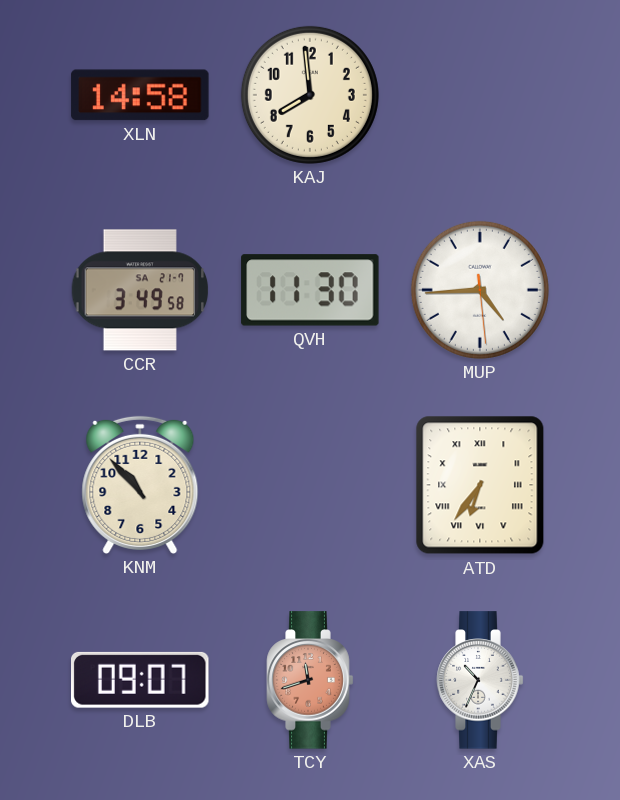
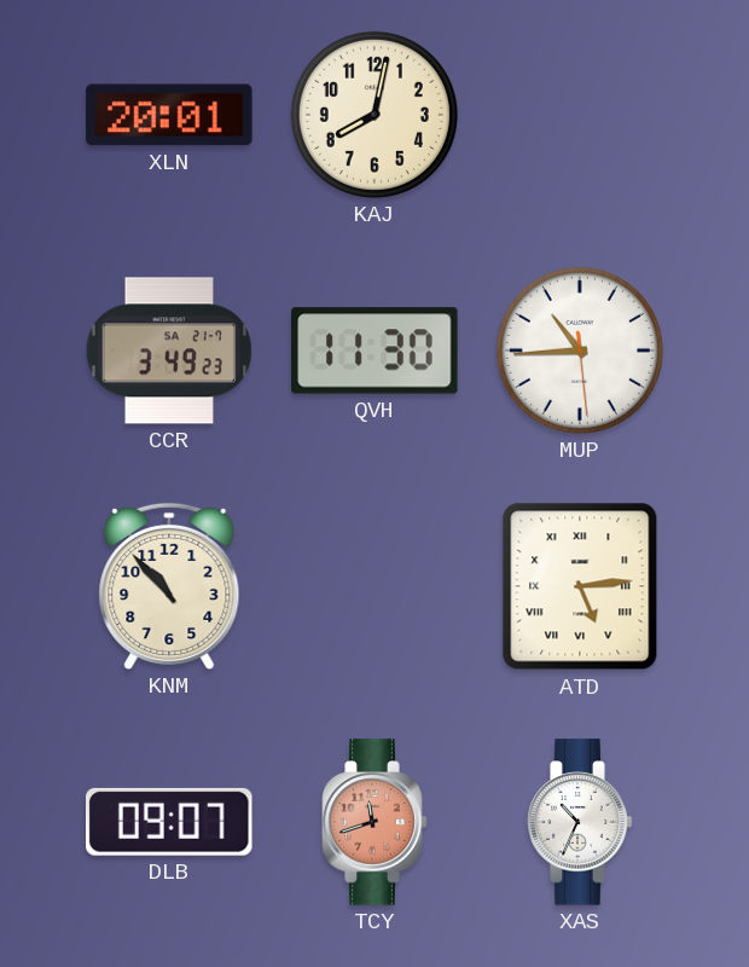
XLN: 14:58 -> 20:01 (169, 115)
KAJ: 7:59 -> 8:02 (374, 115)
CCR: 3:49:58 -> 3:49:23 (169, 351)
MUP: 4:44 -> 10:44 (580, 351)
ATD: 6:36 -> 5:14 (580, 586)
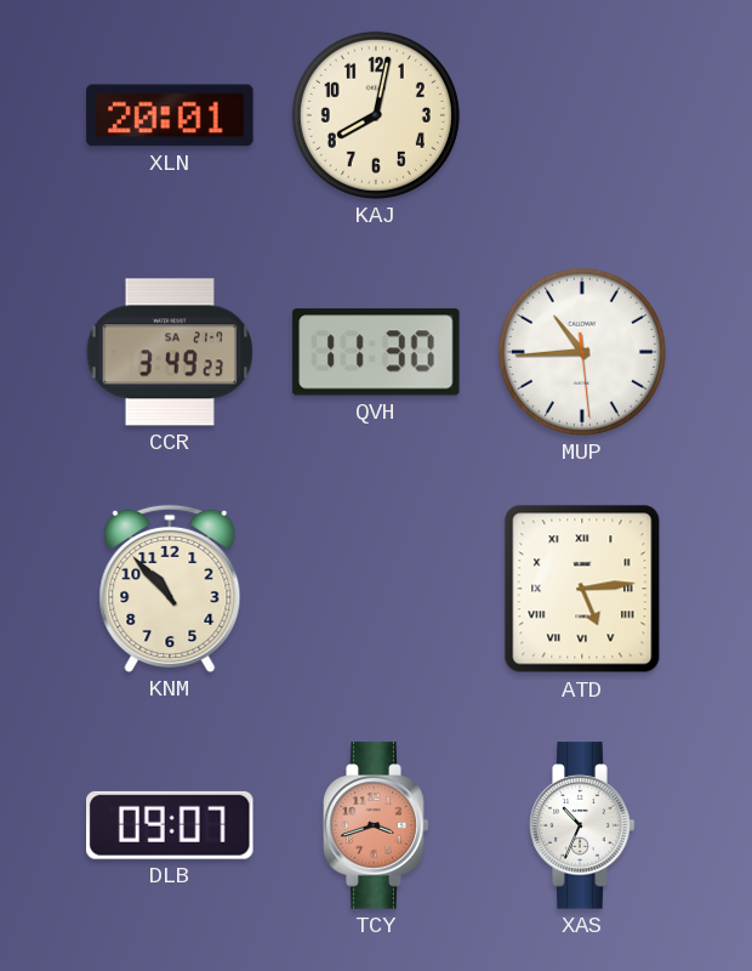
TCY: 11:42 -> 3:42 (376, 825)
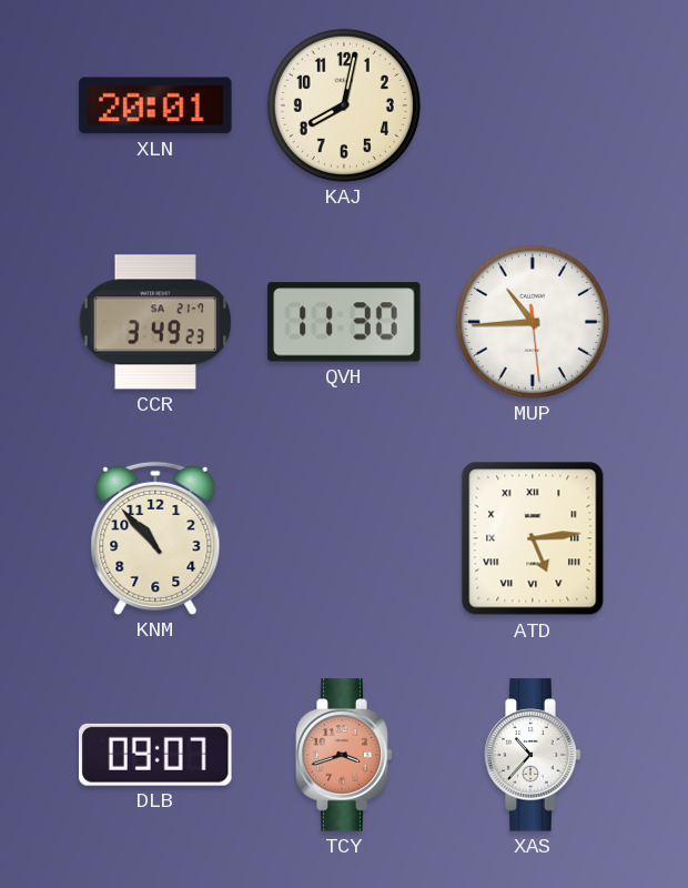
XAS: 10:34 -> 10:37 (533, 755)
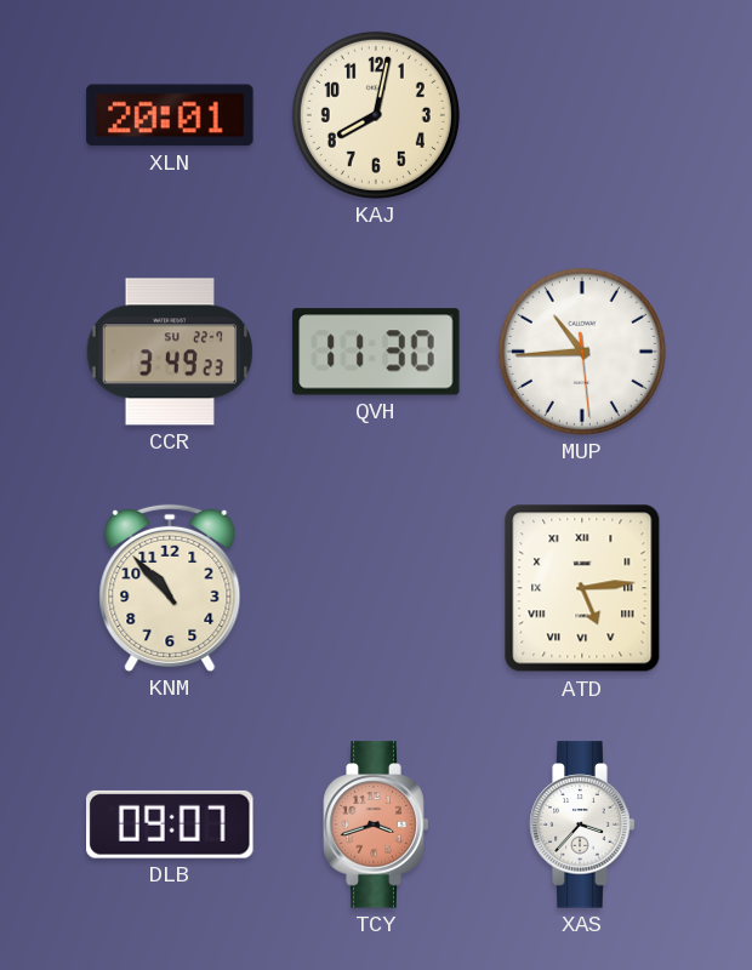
CCR date: SA 21-7 -> SU 22-7 (170, 352)
XAS: 10:37 -> 3:37 (582, 824)
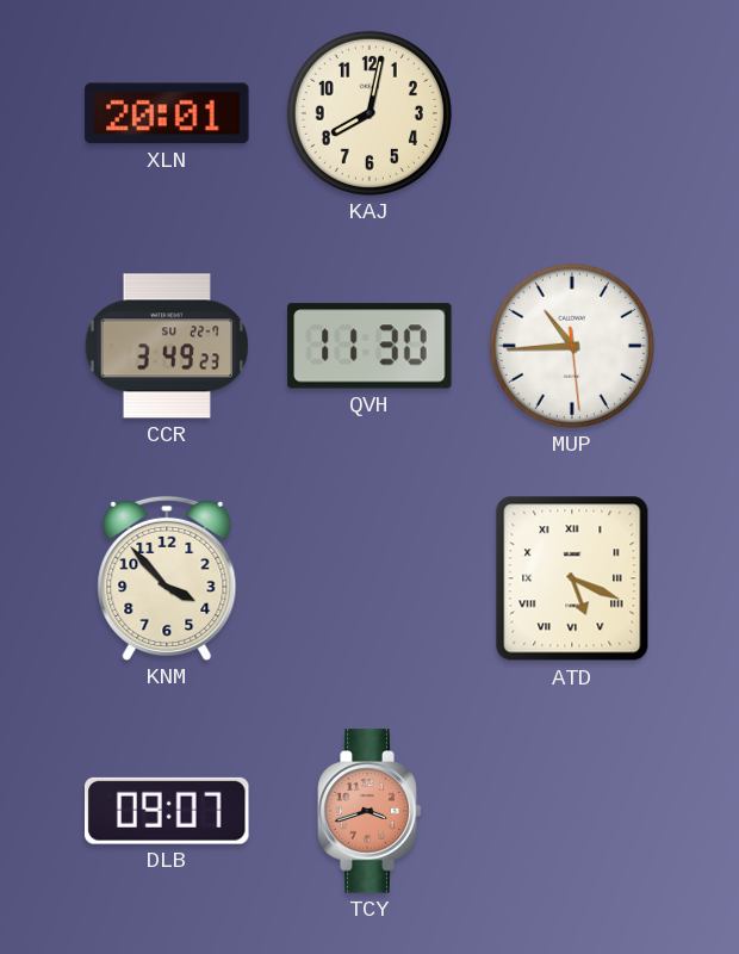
KNM: 10:53 -> 3:53 (167, 578)
ATD: 5:14 -> 5:19 (572, 578)
XAS: 3:37 -> none (582, 824)
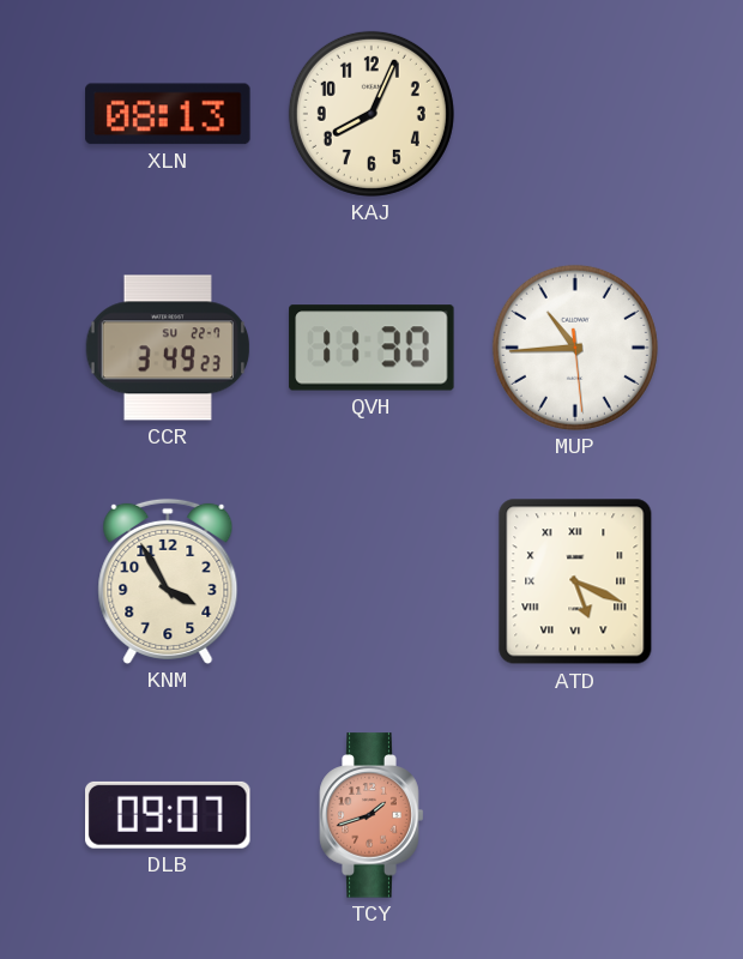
XLN: 20:01 -> 08:13 (168, 114)
KAJ: 8:02 -> 8:04 (371, 114)
KNM: 3:53 -> 3:55 (168, 581)
TCY: 3:42 -> 1:42 (371, 815)
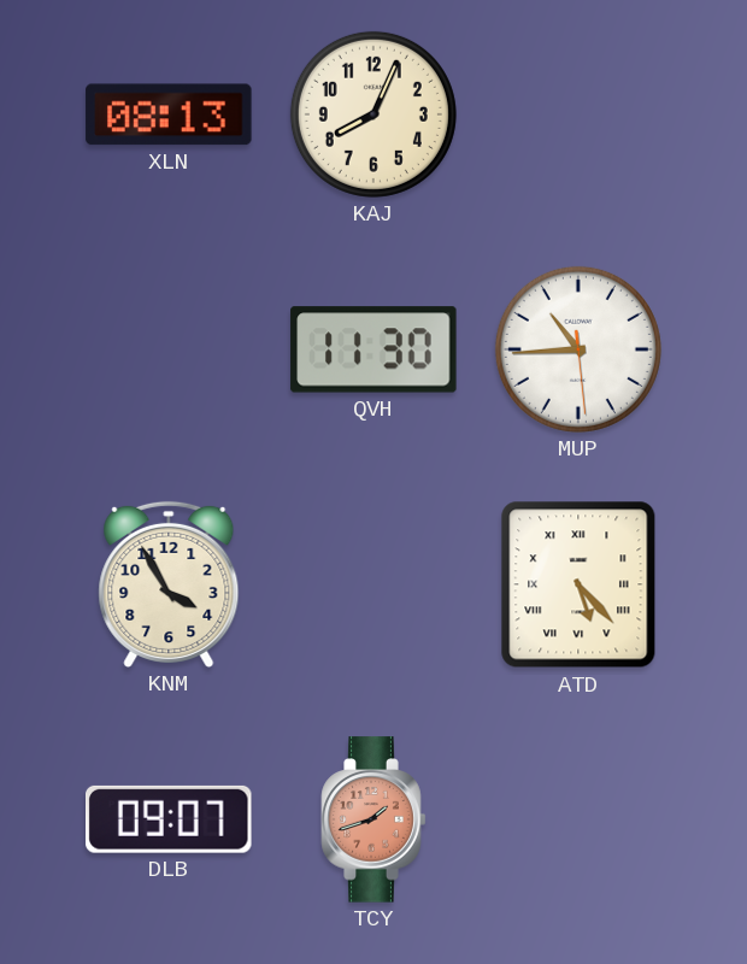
CCR: 3:49 -> none (168, 348)
ATD: 5:19 -> 5:23 (578, 584)
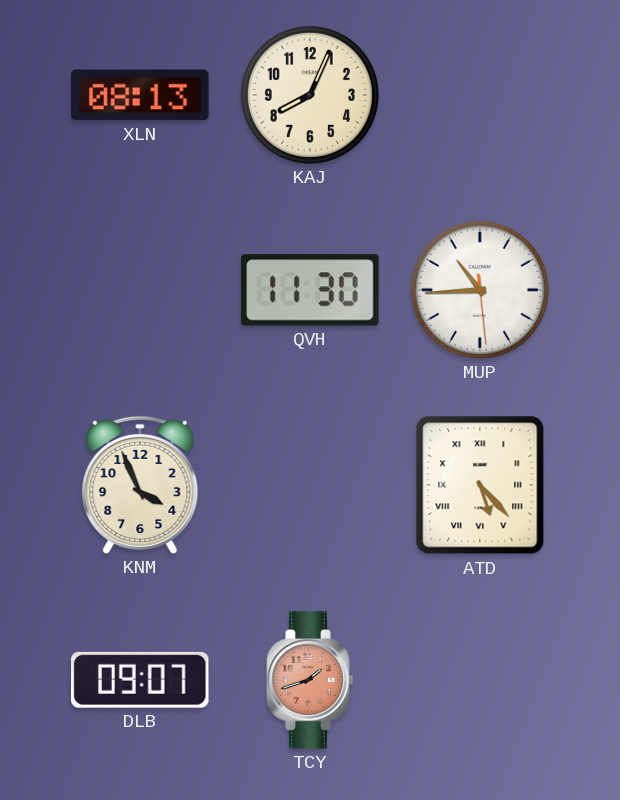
KNM: 3:55 -> 3:56 (140, 485)
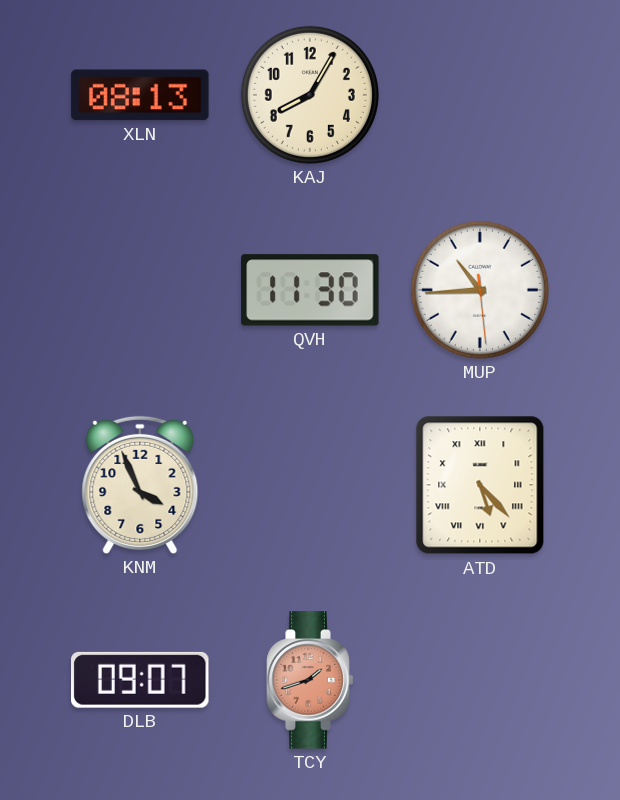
KAJ: 8:04 -> 8:05 (310, 95)
